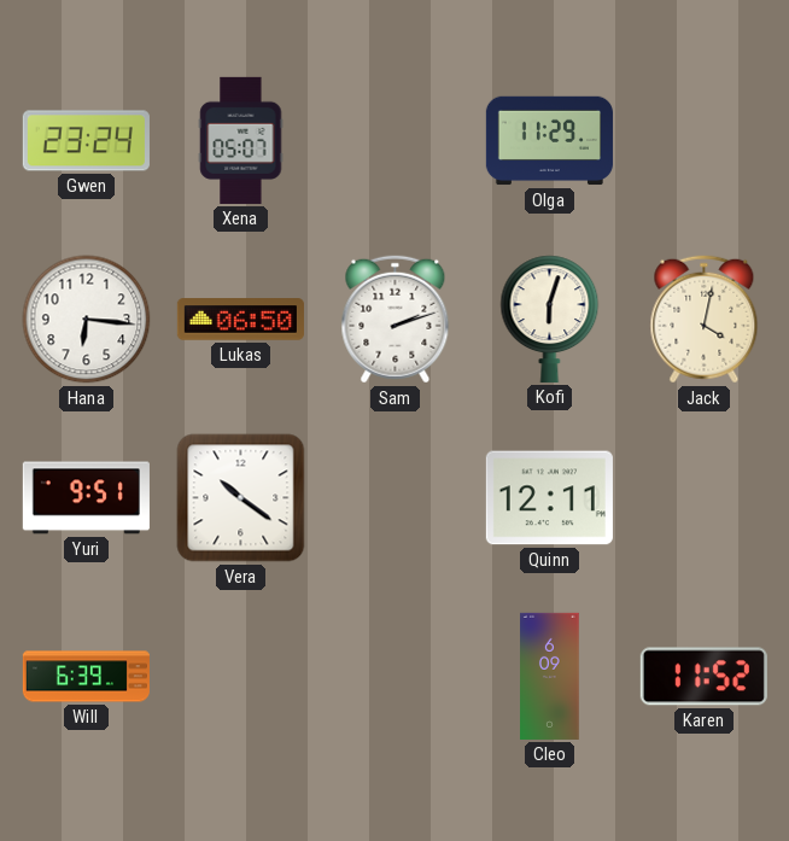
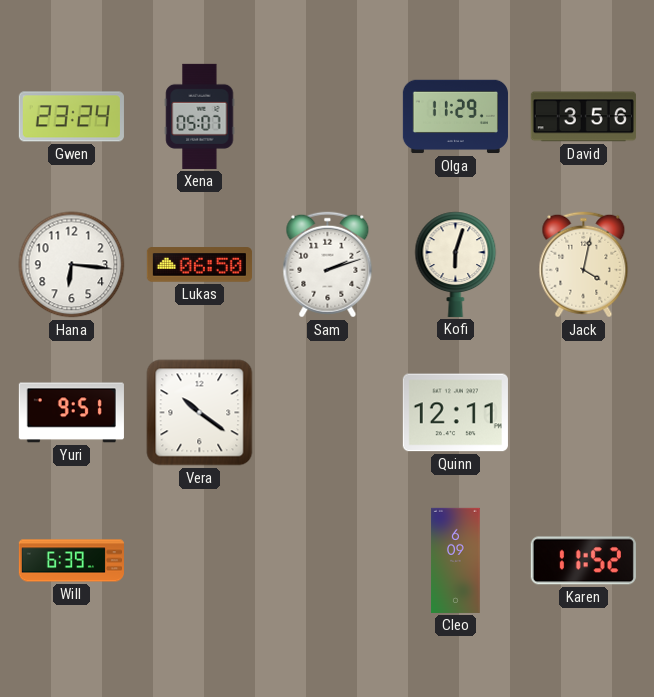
David: none -> 3:56 (583, 117)
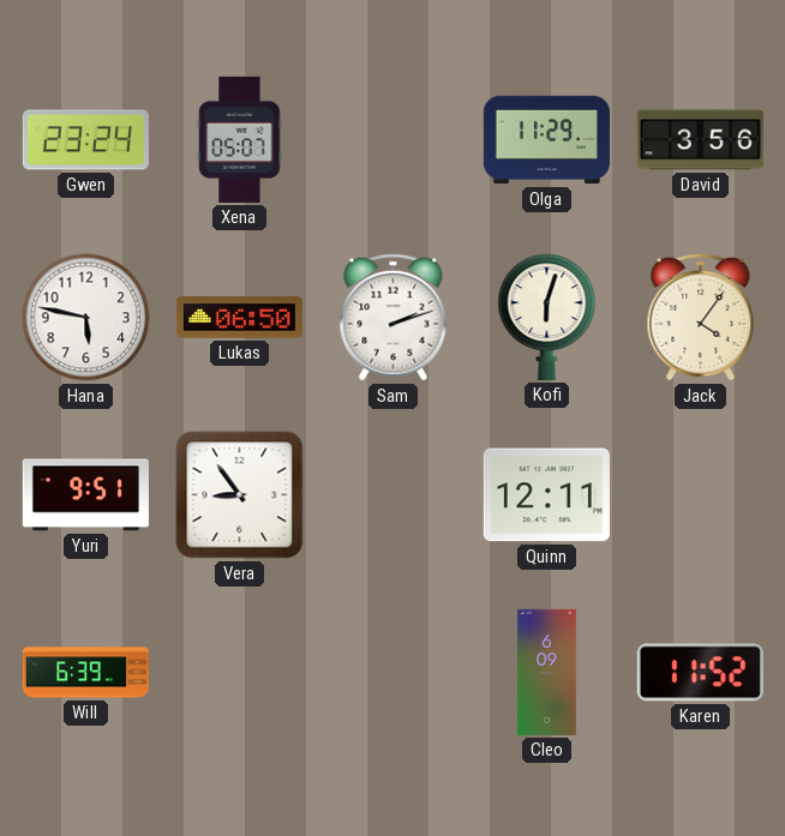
Hana: 6:16 -> 5:47 (86, 318)
Jack: 4:02 -> 4:06 (701, 318)
Vera: 10:21 -> 8:54 (240, 495)
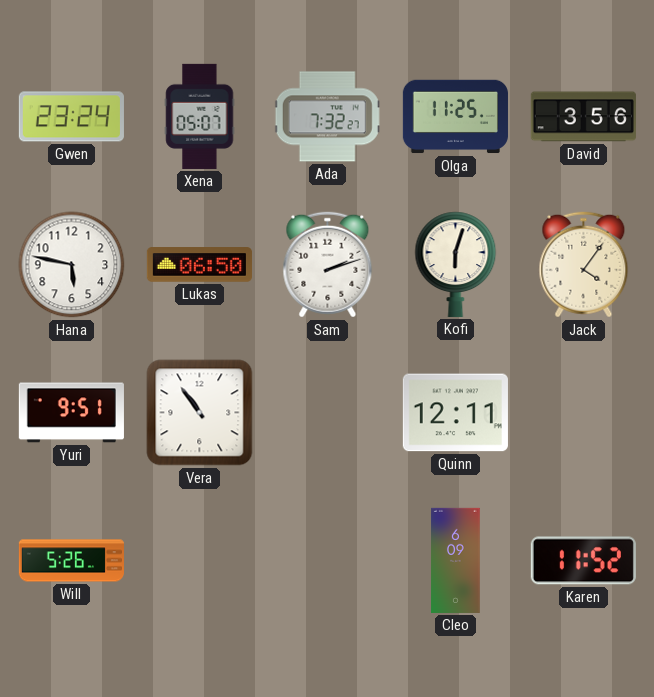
Ada: none -> 7:32 (328, 117)
Olga: 11:29 -> 11:25 (455, 117)
Vera: 8:54 -> 10:54 (200, 413)
Will: 6:39 -> 5:26 (71, 561)
